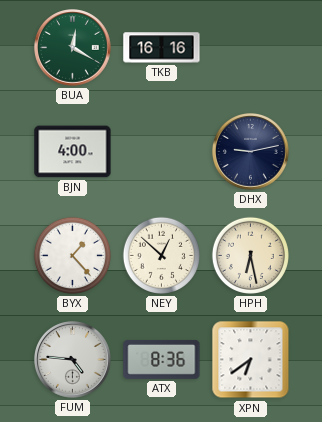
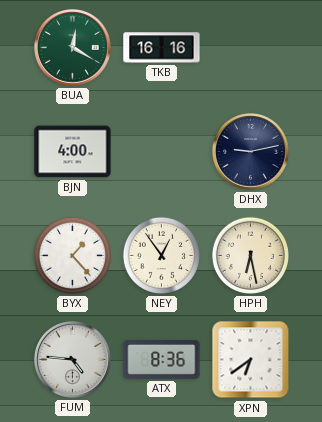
NEY: 12:52 -> 12:54 (161, 255)
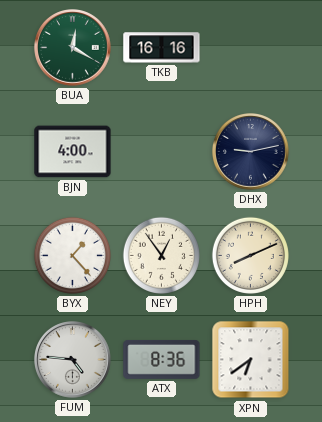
HPH: 6:28 -> 8:11 (250, 255)
